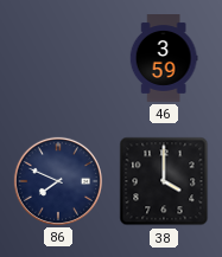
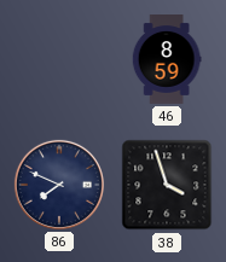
46: 3:59 -> 8:59 (167, 60)
38: 4:00 -> 3:57 (167, 185)
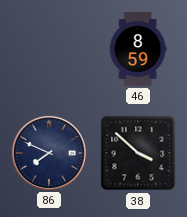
38: 3:57 -> 3:52 (138, 153)
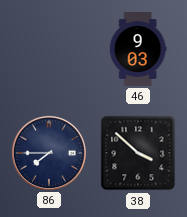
46: 8:59 -> 9:03 (138, 50)
86: 7:49 -> 7:45 (49, 153)
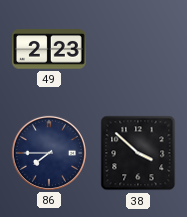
49: none -> 2:23 (49, 49)
46: 9:03 -> none (138, 50)
